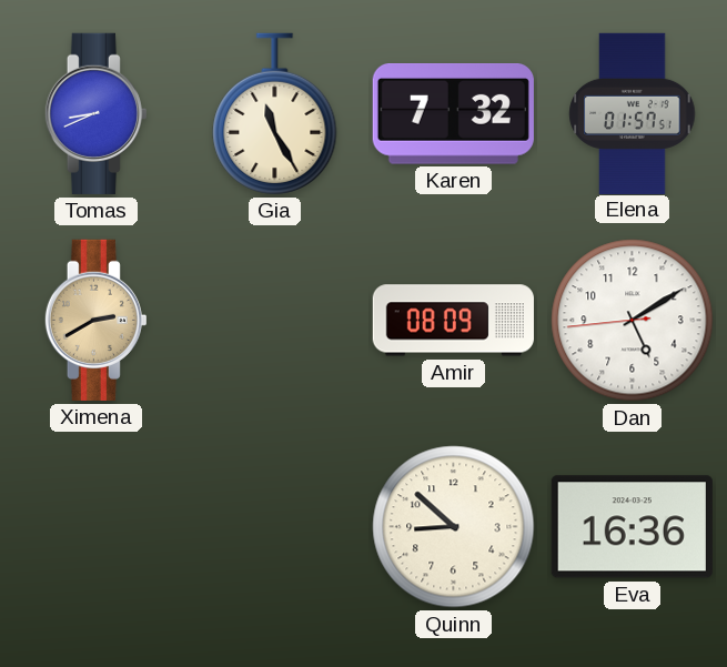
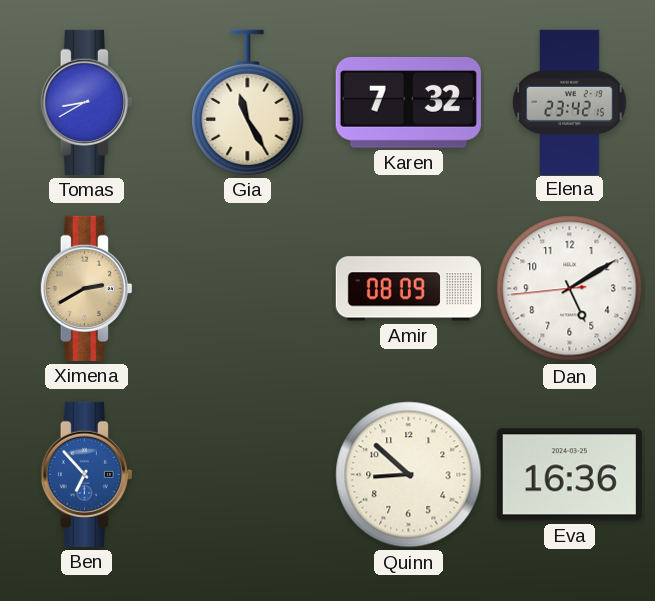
Tomas: 8:41 -> 8:40 (86, 102)
Elena: 01:57 -> 23:42 (570, 102)
Ben: none -> 6:53 (86, 474)
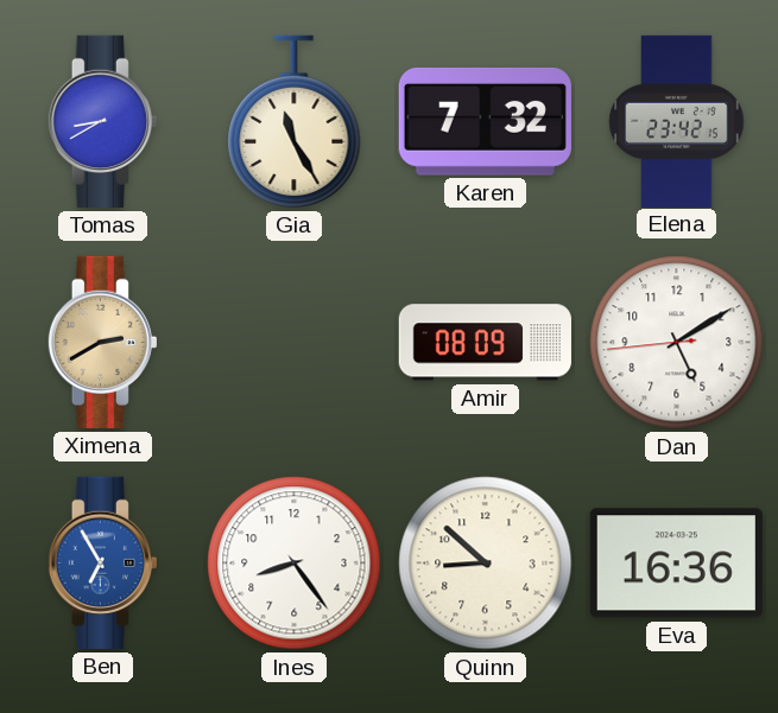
Ben: 6:53 -> 6:55 (102, 562)
Ines: none -> 8:24 (295, 564)
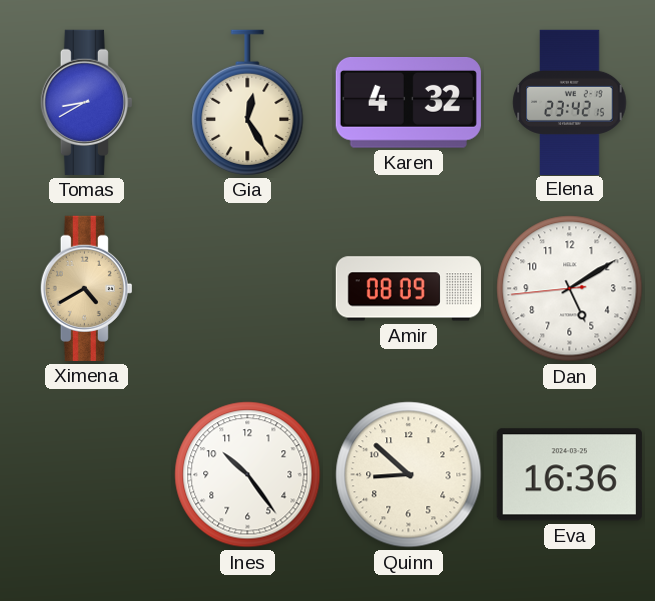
Gia: 11:25 -> 12:25 (248, 102)
Karen: 7:32 -> 4:32 (408, 103)
Ximena: 2:40 -> 4:40 (86, 288)
Ben: 6:55 -> none (102, 562)
Ines: 8:24 -> 10:24 (248, 475)
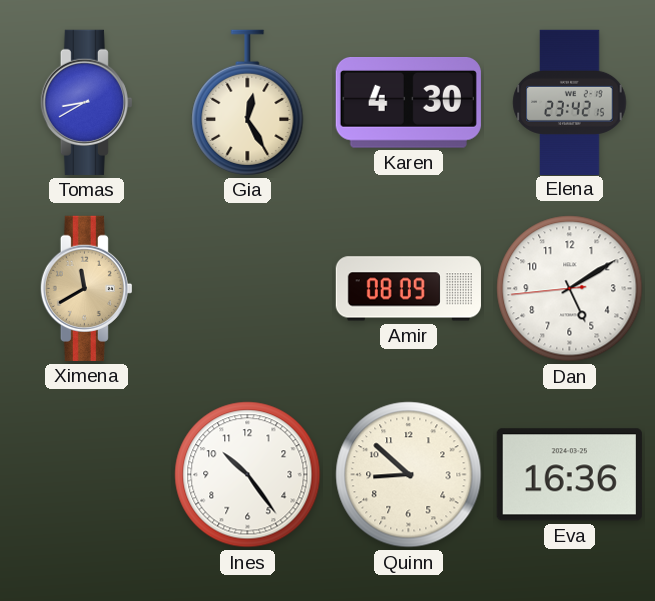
Karen: 4:32 -> 4:30 (408, 103)
Ximena: 4:40 -> 11:40 (86, 288)
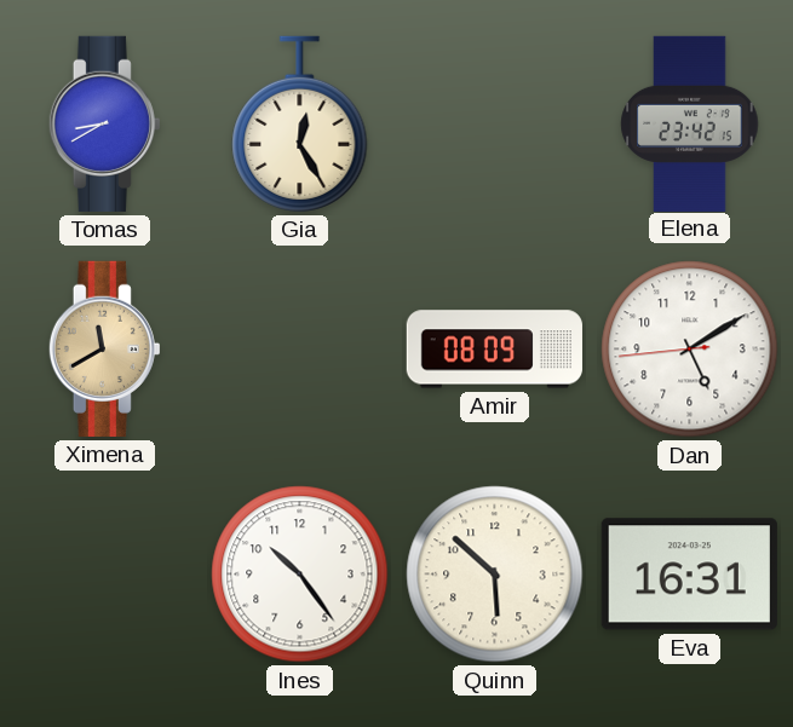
Karen: 4:30 -> none (408, 103)
Quinn: 8:52 -> 5:52 (495, 575)
Eva: 16:36 -> 16:31 (689, 575)
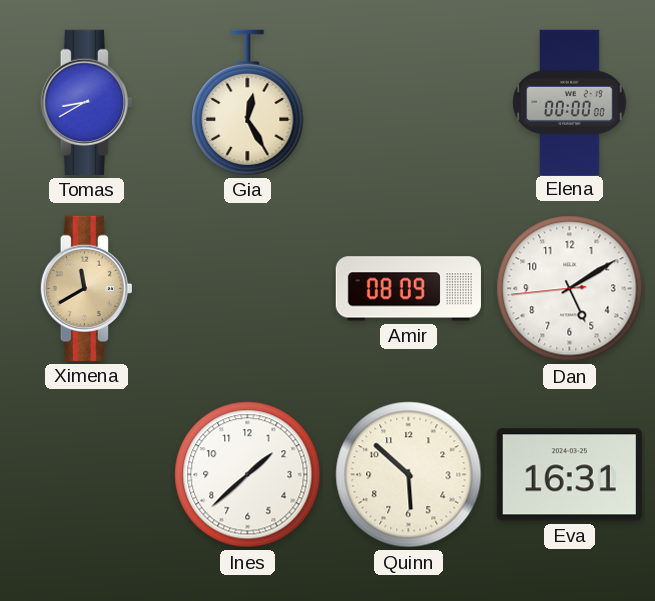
Elena: 23:42 -> 00:00 (570, 102)
Ines: 10:24 -> 1:38 (248, 475)
